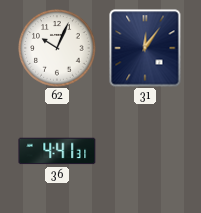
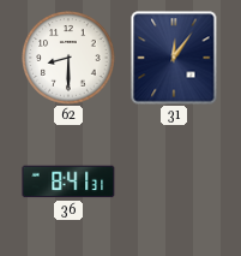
62: 10:04 -> 8:30 (68, 58)
36: 4:41 -> 8:41 (68, 181)
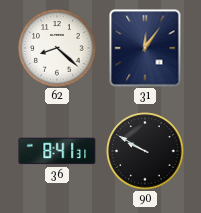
62: 8:30 -> 8:22 (57, 48)
90: none -> 9:50 (145, 151)
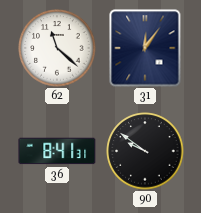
62: 8:22 -> 11:22 (57, 48)
90: 9:50 -> 9:51 (145, 151)
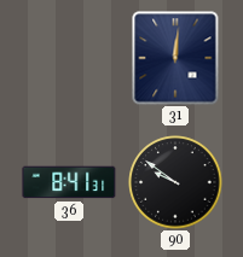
62: 11:22 -> none (57, 48)
31: 12:06 -> 12:01 (175, 58)
